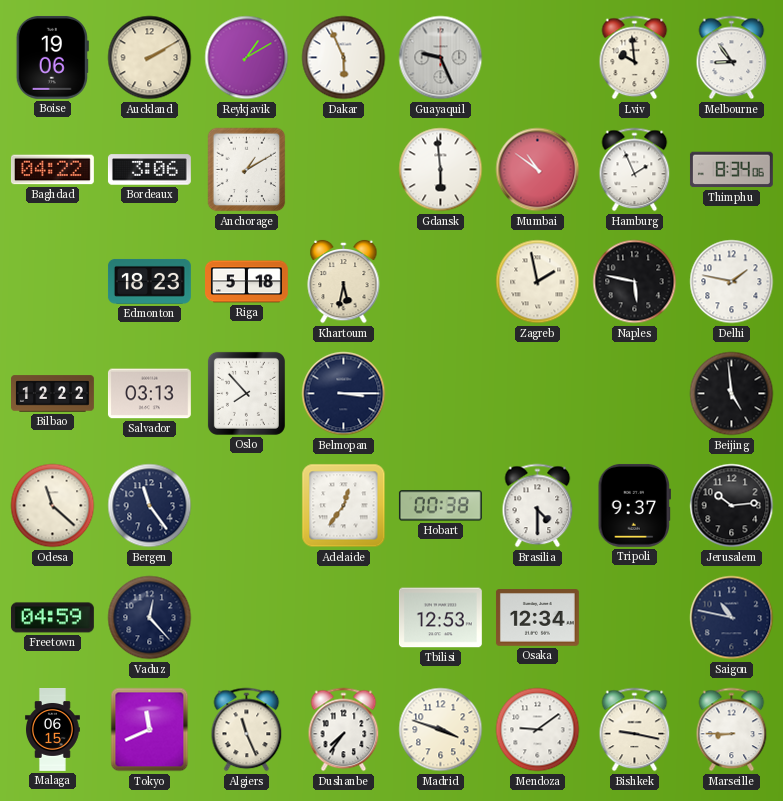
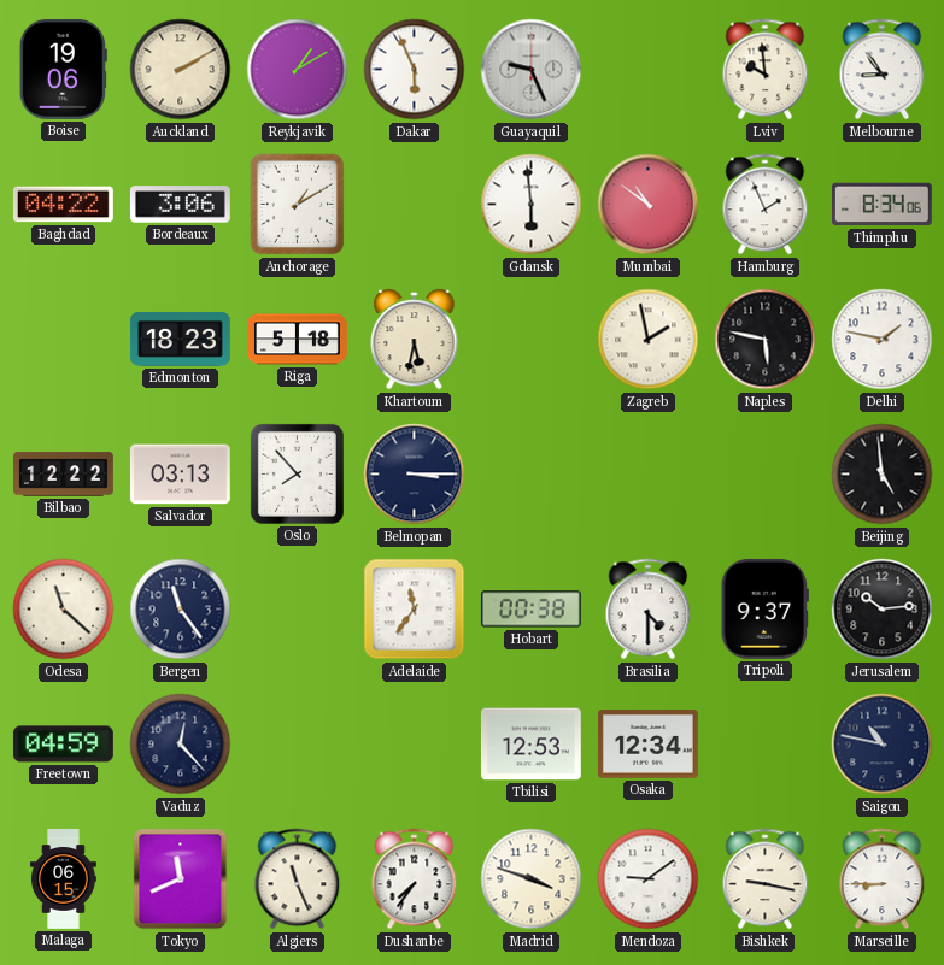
Adelaide: 12:36 -> 11:36 (415, 610)
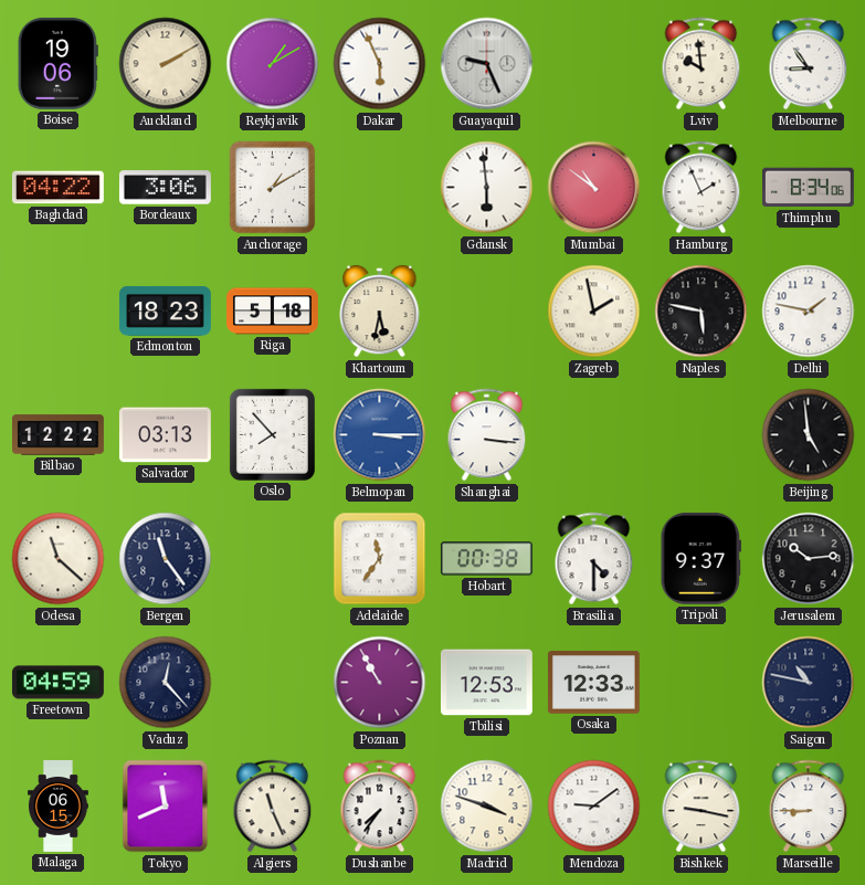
Belmopan dial: navy -> blue (380, 435)
Shanghai: none -> 3:16 (487, 435)
Poznan: none -> 10:55 (380, 683)
Osaka: 12:34 -> 12:33 (593, 683)
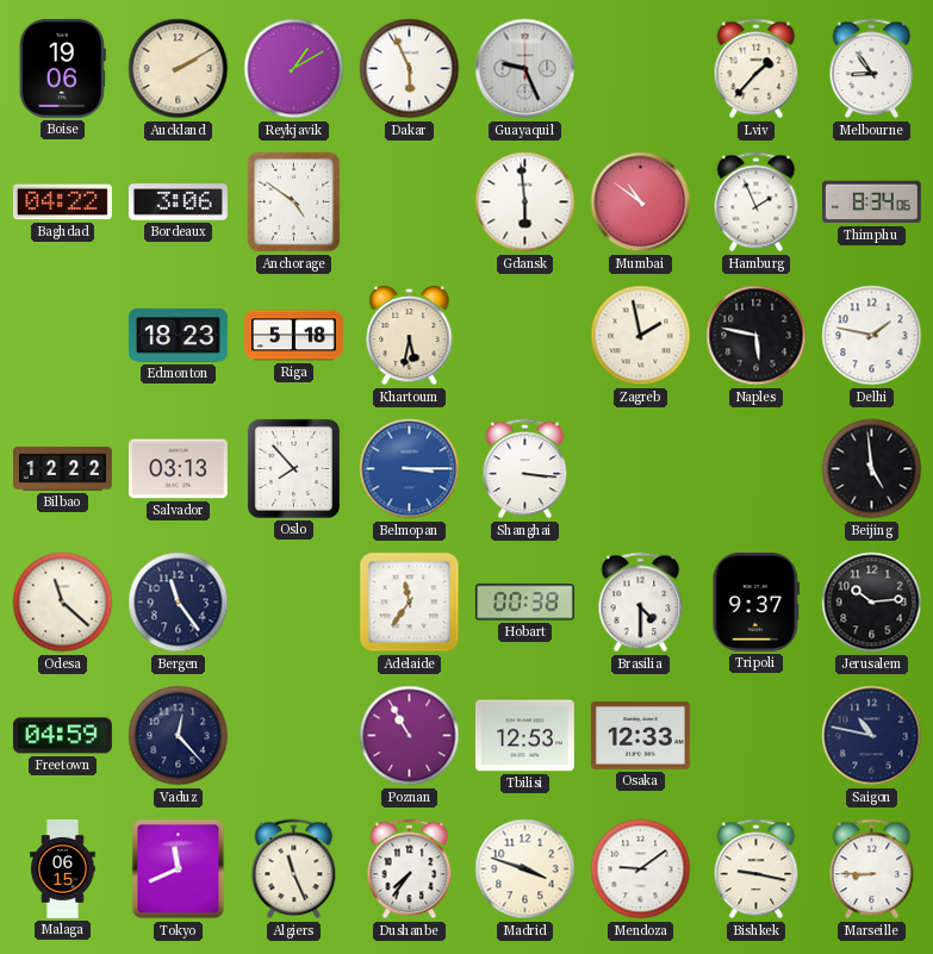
Lviv: 9:59 -> 1:37 (757, 69)
Anchorage: 1:10 -> 4:51 (294, 202)
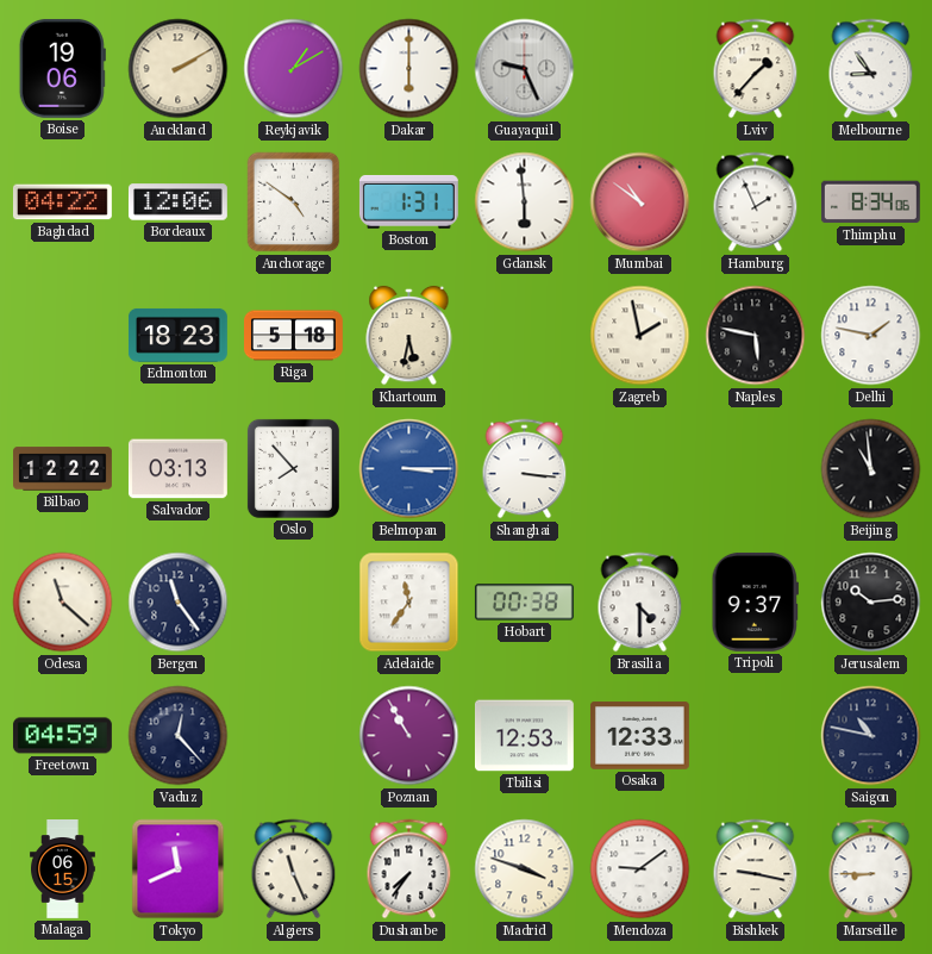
Dakar: 5:56 -> 6:00 (409, 69)
Bordeaux: 3:06 -> 12:06 (177, 202)
Boston: none -> 1:31 (408, 202)
Beijing: 4:59 -> 10:59 (871, 469)
